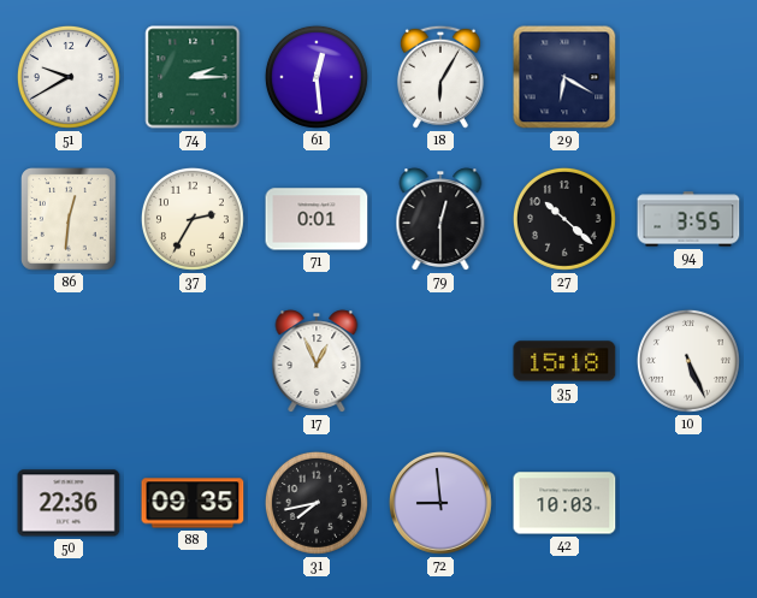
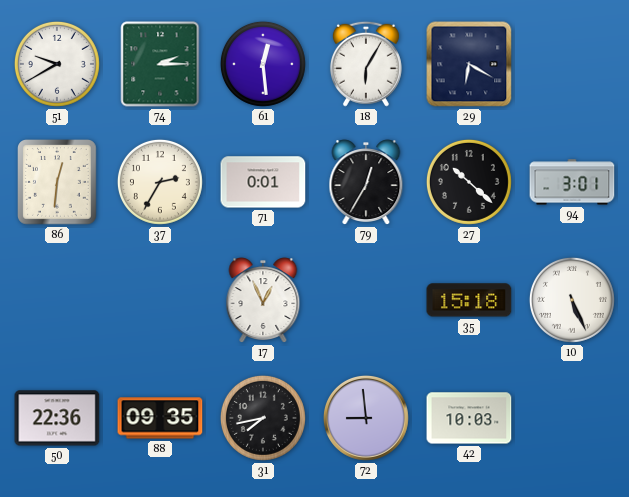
79: 12:30 -> 12:35 (366, 182)
94: 3:55 -> 3:01 (572, 182)
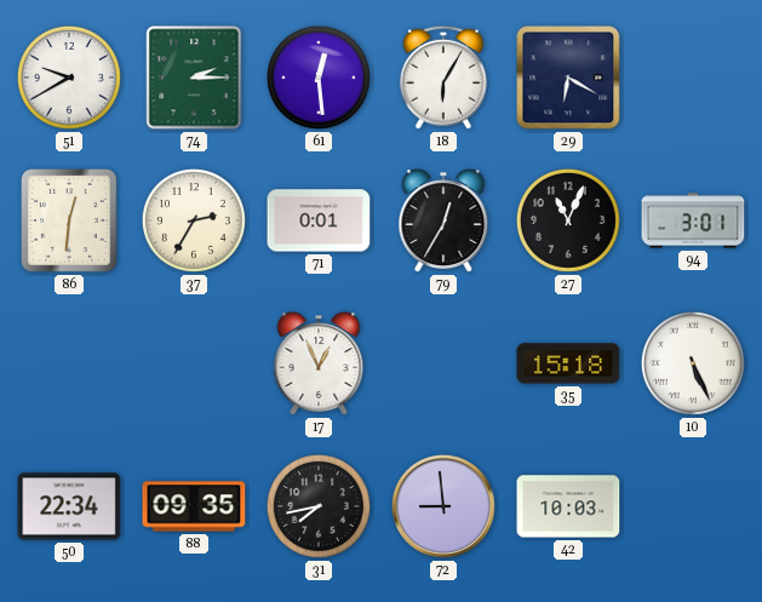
27: 10:22 -> 11:04 (568, 220)
50: 22:36 -> 22:34 (69, 506)
